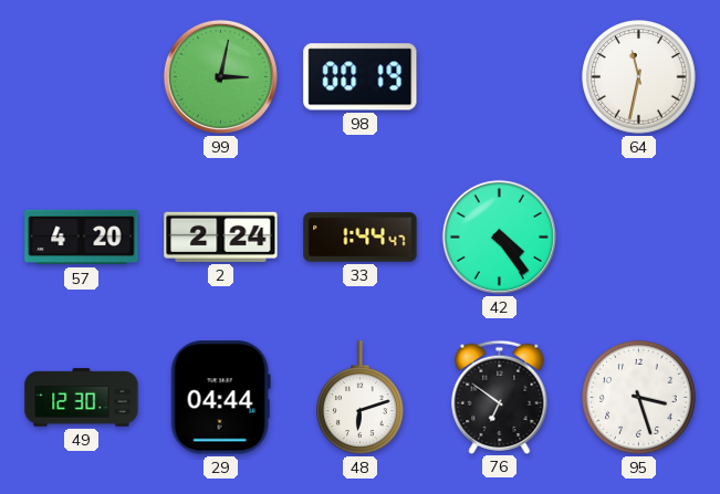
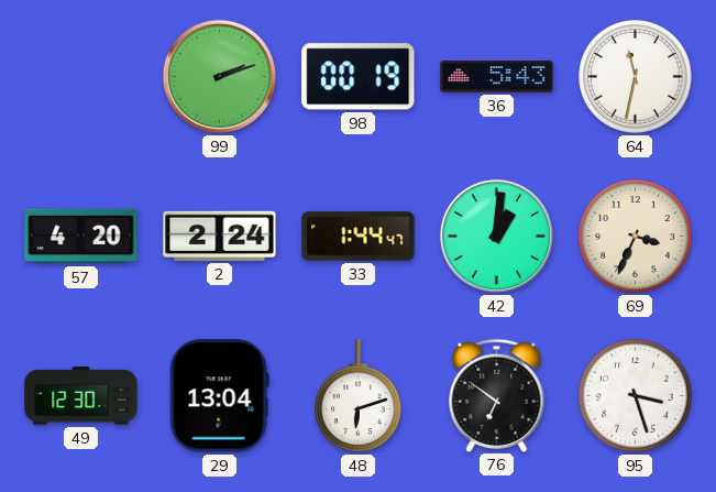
99: 3:02 -> 2:12 (219, 76)
36: none -> 5:43 (497, 77)
42: 4:24 -> 1:01 (496, 236)
69: none -> 3:34 (636, 237)
29: 04:44 -> 13:04 (219, 396)
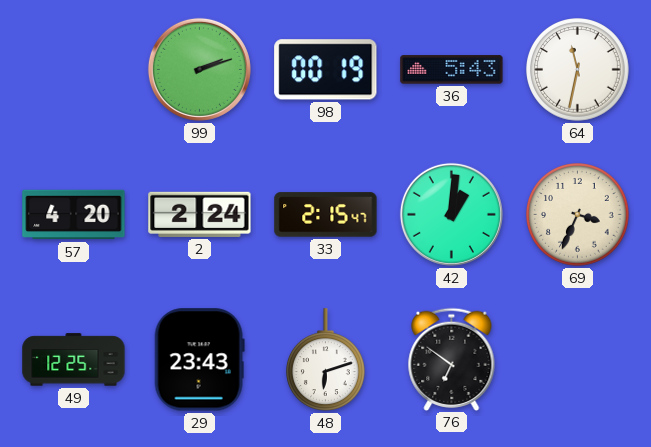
33: 1:44 -> 2:15 (326, 215)
49: 12:30 -> 12:25 (74, 360)
29: 13:04 -> 23:43 (199, 360)
95: 3:27 -> none (636, 396)
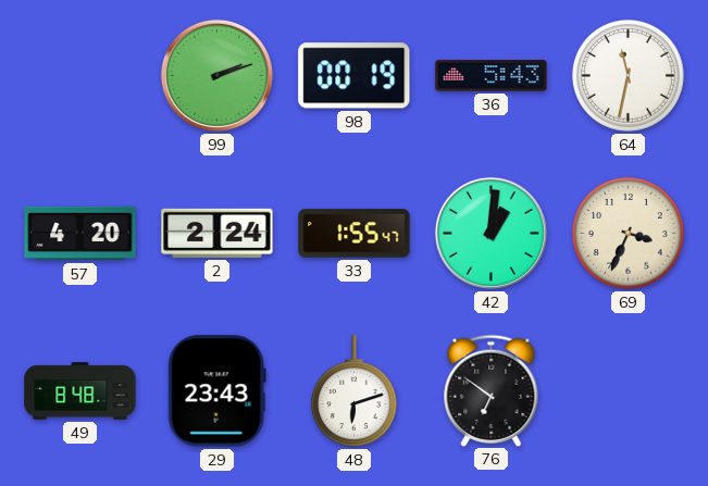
33: 2:15 -> 1:55 (355, 234)
49: 12:25 -> 8:48 (80, 391)
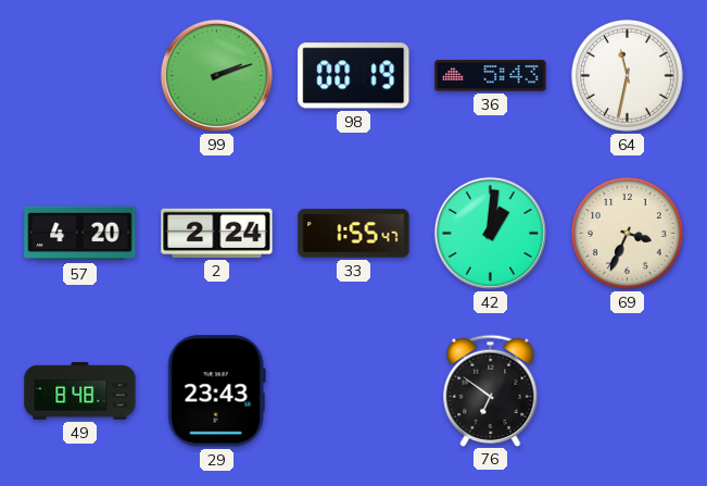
48: 6:12 -> none (355, 391)
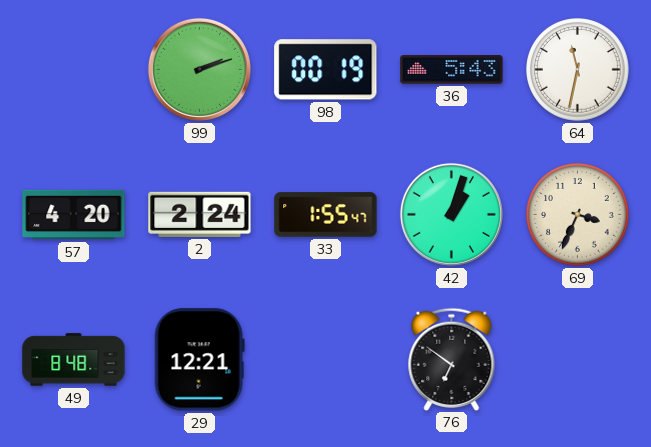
42: 1:01 -> 1:03 (451, 214)
29: 23:43 -> 12:21 (199, 360)
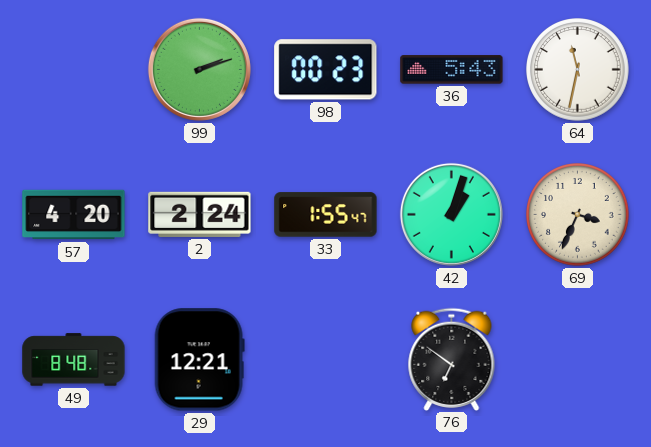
98: 00:19 -> 00:23 (326, 70)
